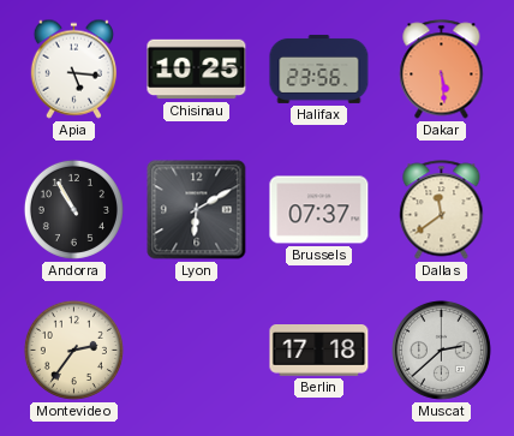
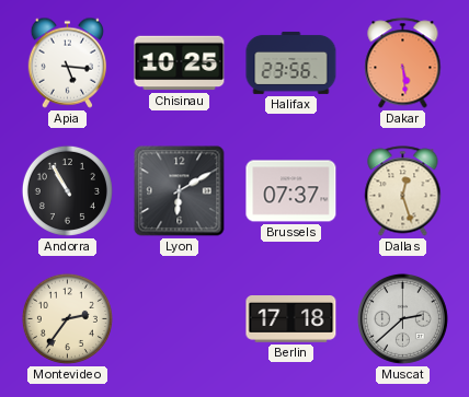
Dallas: 11:39 -> 12:27 (403, 191)
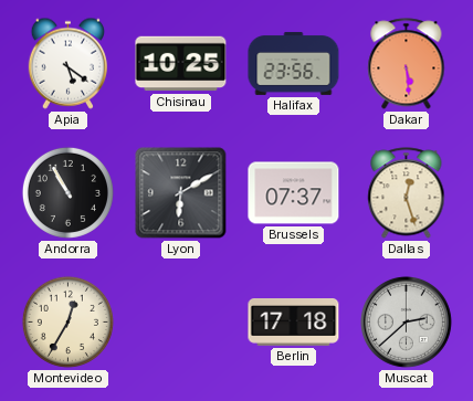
Apia: 5:16 -> 5:21 (67, 63)
Montevideo: 2:36 -> 12:35 (67, 321)
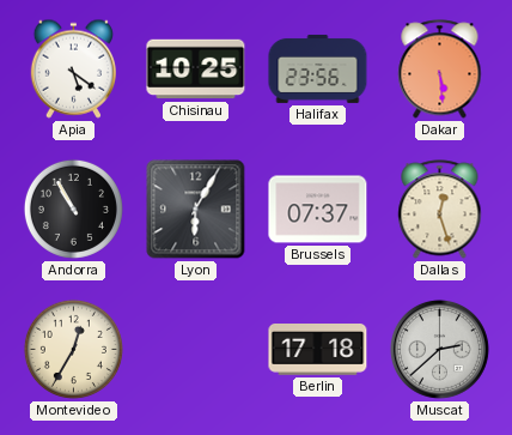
Lyon: 6:10 -> 6:05 (196, 210)
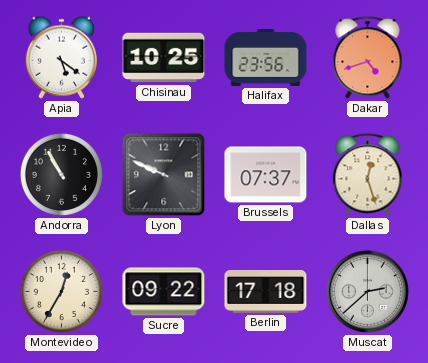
Dakar: 5:29 -> 4:42 (368, 58)
Lyon: 6:05 -> 9:49 (164, 175)
Sucre: none -> 09:22 (164, 292)
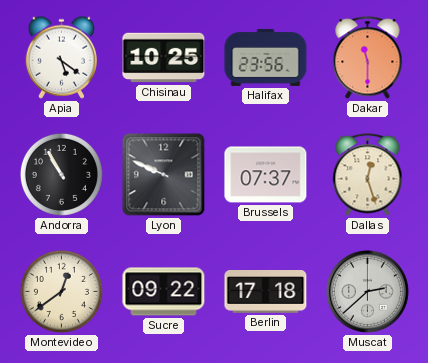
Dakar: 4:42 -> 11:30 (368, 58)
Montevideo: 12:35 -> 12:39 (61, 291)
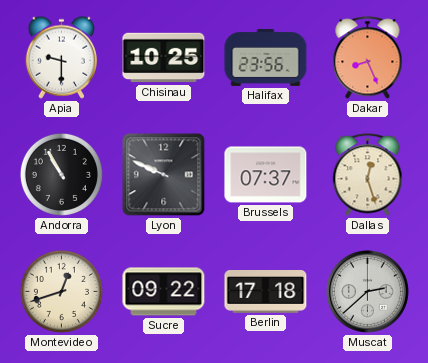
Apia: 5:21 -> 9:30 (61, 57)
Dakar: 11:30 -> 8:26 (368, 58)
Montevideo: 12:39 -> 12:42 (61, 291)
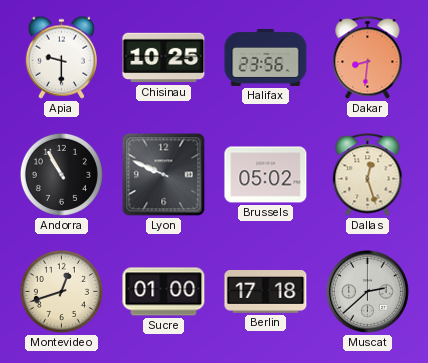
Dakar: 8:26 -> 8:31 (368, 58)
Brussels: 07:37 -> 05:02 (266, 175)
Sucre: 09:22 -> 01:00 (164, 292)
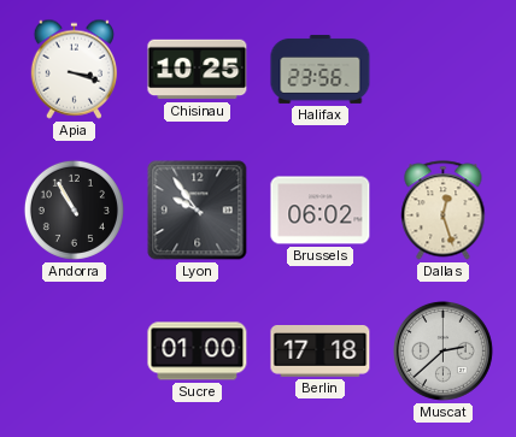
Apia: 9:30 -> 3:18 (74, 69)
Dakar: 8:31 -> none (368, 58)
Lyon: 9:49 -> 9:54 (198, 211)
Brussels: 05:02 -> 06:02 (321, 211)
Montevideo: 12:42 -> none (61, 291)
